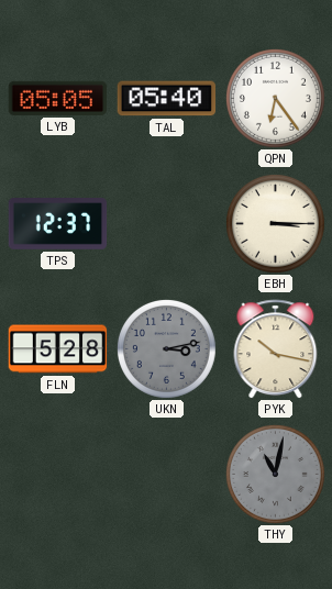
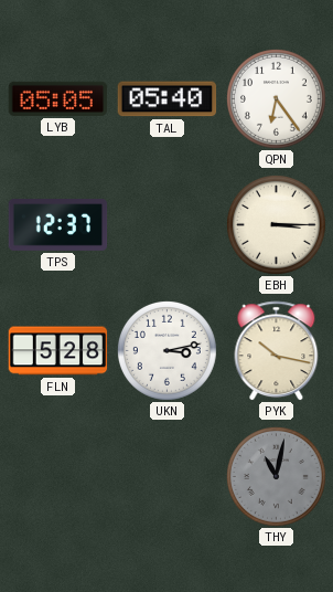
UKN dial: grey -> white (166, 350)
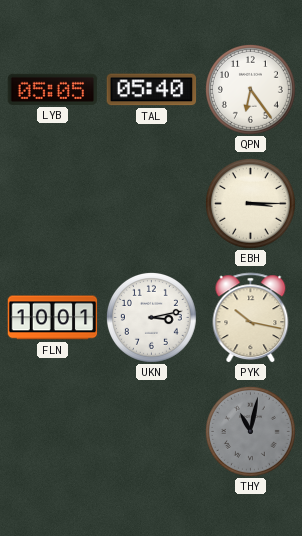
TPS: 12:37 -> none (58, 225)
FLN: 5:28 -> 10:01 (53, 318)
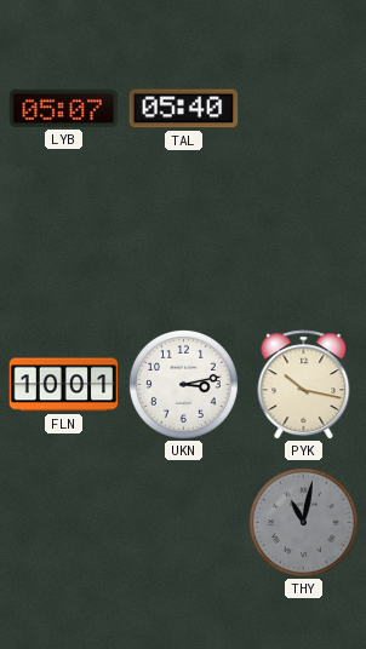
LYB: 05:05 -> 05:07 (64, 108)
QPN: 6:24 -> none (250, 89)
EBH: 3:15 -> none (250, 203)
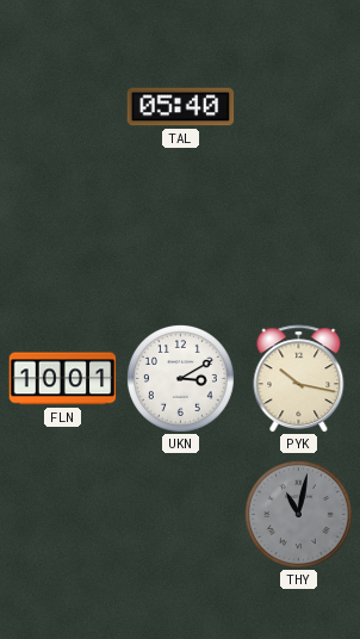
LYB: 05:07 -> none (64, 108)
UKN: 3:13 -> 3:10 (180, 378)
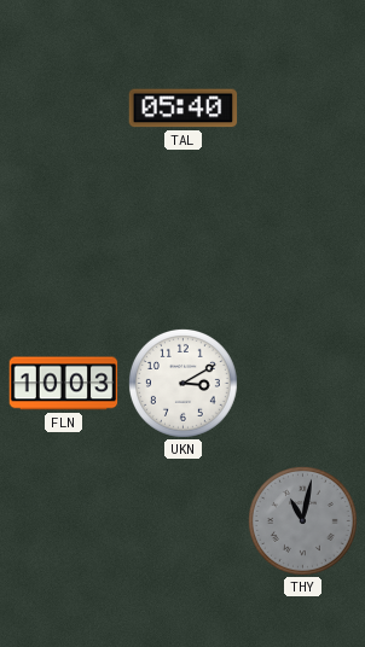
FLN: 10:01 -> 10:03 (64, 384)
PYK: 10:17 -> none (299, 379)
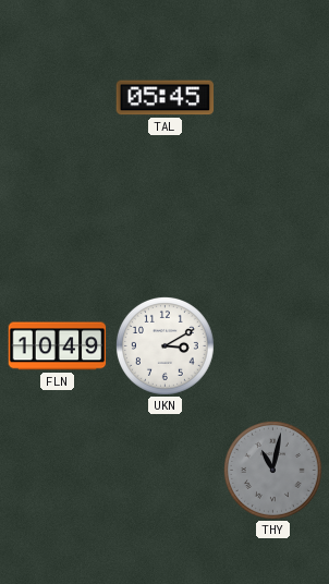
TAL: 05:40 -> 05:45 (166, 98)
FLN: 10:03 -> 10:49 (58, 346)
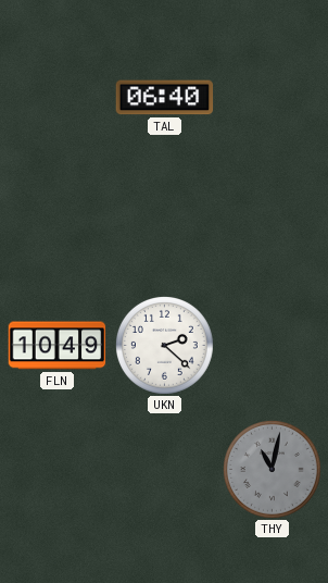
TAL: 05:45 -> 06:40 (165, 98)
UKN: 3:10 -> 2:22 (164, 345)
